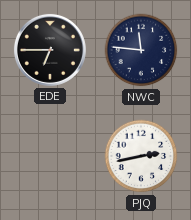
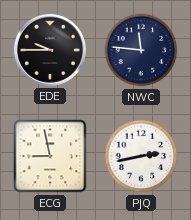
EDE: 6:45 -> 9:45 (50, 50)
ECG: none -> 8:58 (50, 156)
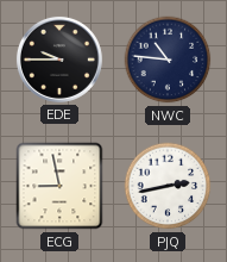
NWC: 11:46 -> 10:46 (168, 60)
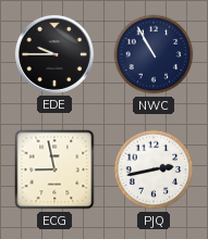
NWC: 10:46 -> 10:55 (154, 54)
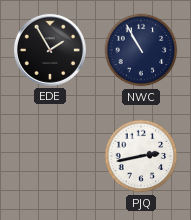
EDE: 9:45 -> 1:55 (50, 50)
ECG: 8:58 -> none (54, 169)
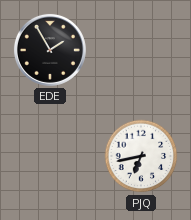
NWC: 10:55 -> none (141, 50)
PJQ: 2:43 -> 6:43 (141, 156)
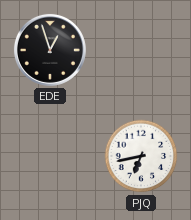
EDE: 1:55 -> 12:57 (50, 50)
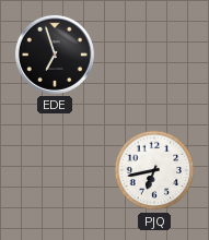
EDE: 12:57 -> 6:57 (55, 55)
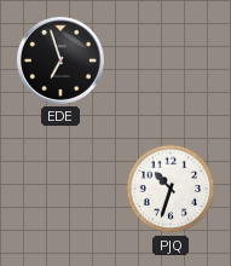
PJQ: 6:43 -> 10:33 (171, 189)
